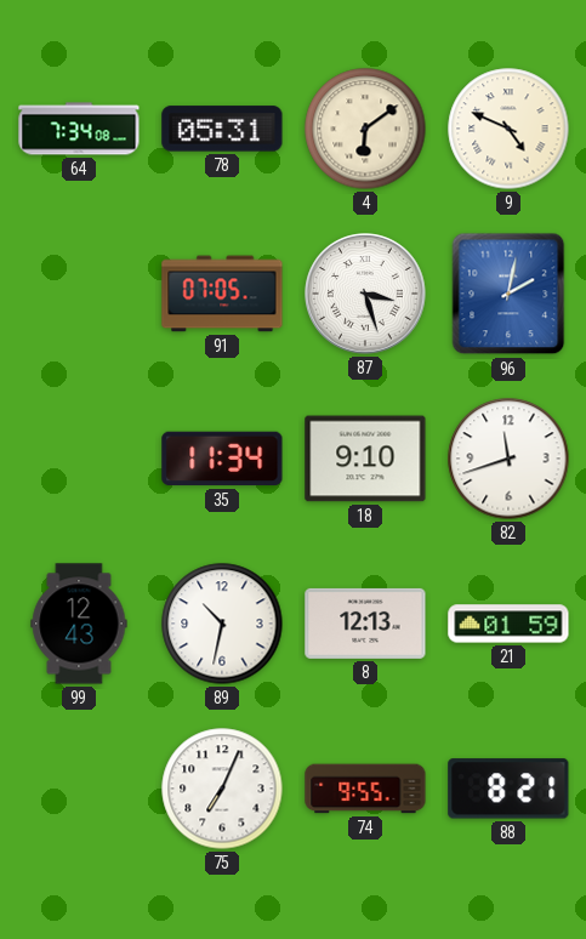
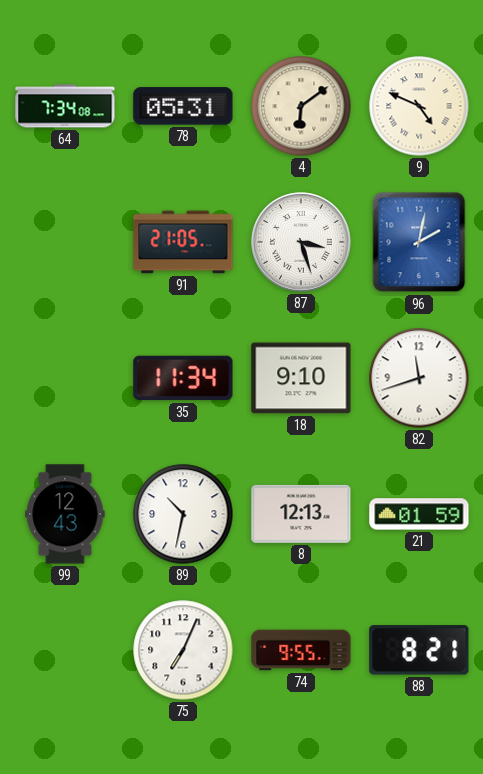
91: 07:05 -> 21:05 (183, 242)
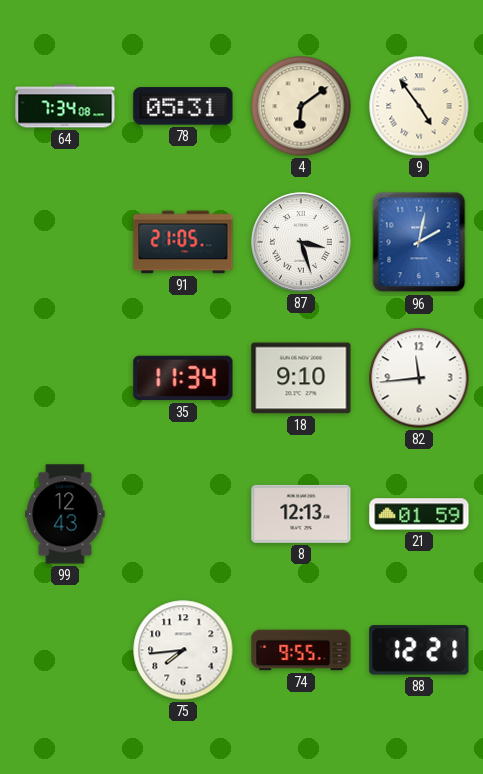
9: 4:49 -> 4:54 (419, 106)
82: 11:42 -> 11:44 (419, 378)
89: 10:32 -> none (183, 514)
75: 7:04 -> 7:44 (183, 650)
88: 8:21 -> 12:21 (419, 650)
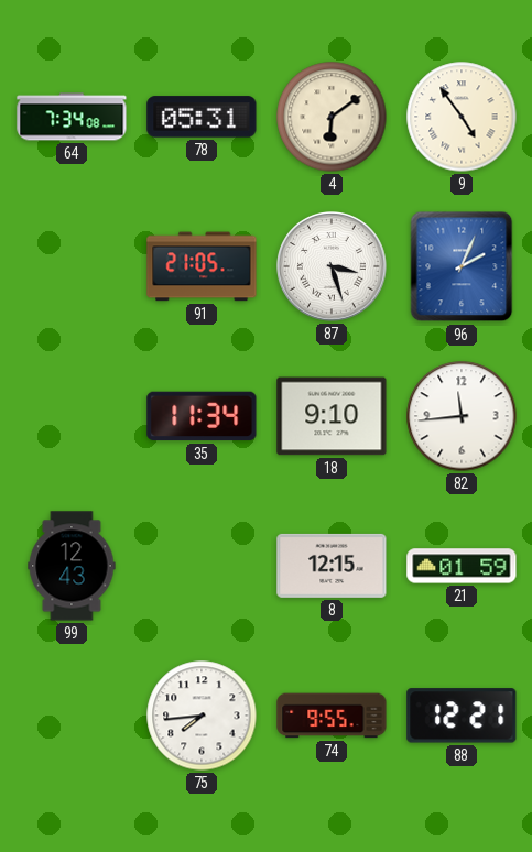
96: 2:02 -> 2:04 (462, 266)
8: 12:13 -> 12:15 (332, 566)
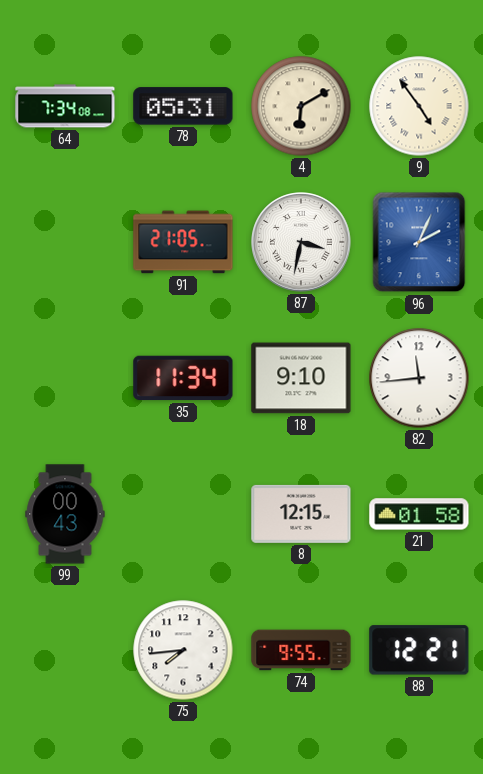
4: 6:09 -> 6:10 (301, 106)
87: 3:27 -> 3:32 (301, 242)
99: 12:43 -> 00:43 (65, 514)
21: 01:59 -> 01:58 (419, 514)
